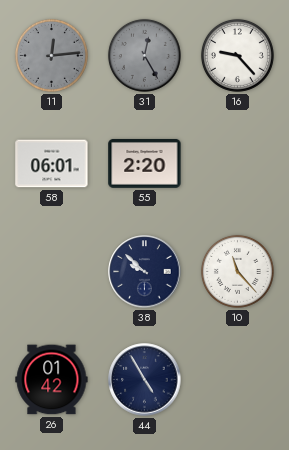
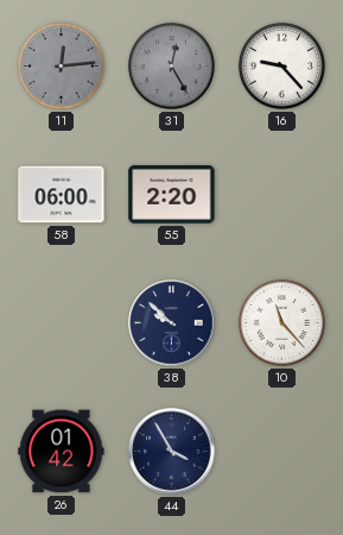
58: 06:01 -> 06:00 (62, 195)
44: 4:55 -> 3:55 (172, 452)
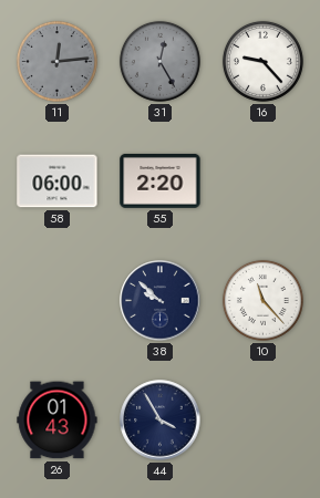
26: 01:42 -> 01:43 (58, 421)
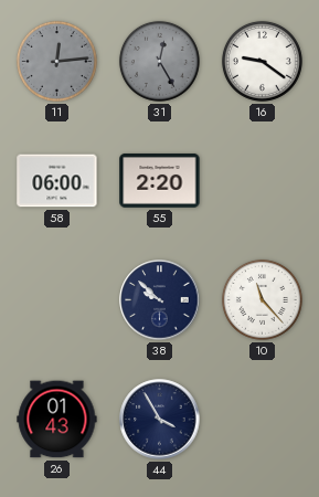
16: 9:23 -> 9:21 (262, 61)
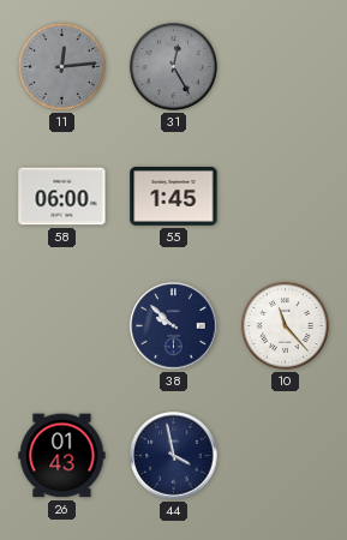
16: 9:21 -> none (262, 61)
55: 2:20 -> 1:45 (174, 196)
44: 3:55 -> 3:58 (174, 456)
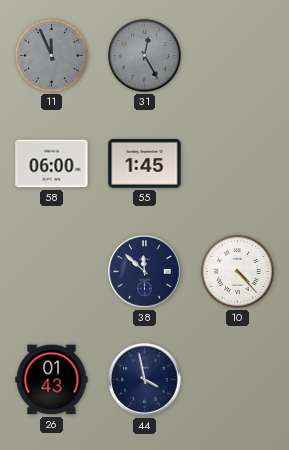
11: 12:14 -> 11:56 (51, 55)
38: 9:52 -> 11:52 (145, 272)
10: 11:23 -> 4:23 (237, 271)
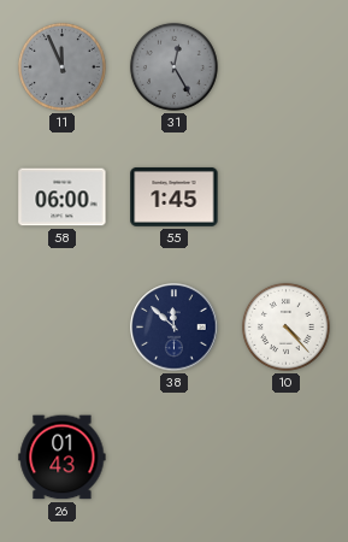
44: 3:58 -> none (145, 380)
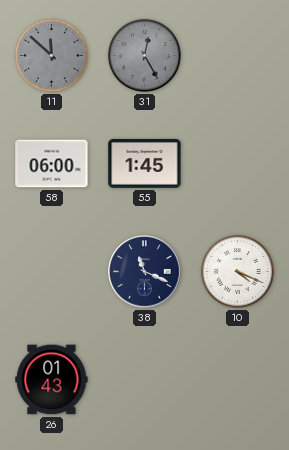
11: 11:56 -> 11:52 (51, 55)
38: 11:52 -> 11:19 (145, 272)
10: 4:23 -> 4:19 (237, 271)
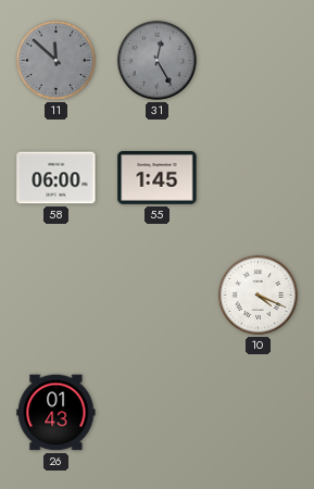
38: 11:19 -> none (145, 272)
